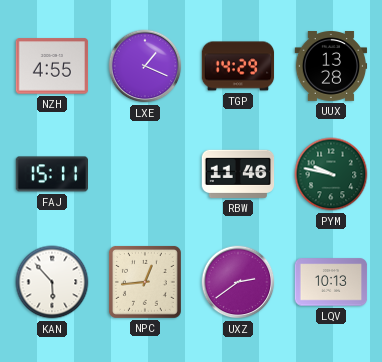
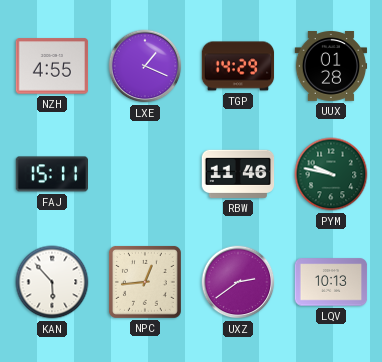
UUX: 13:28 -> 01:28 (331, 66)
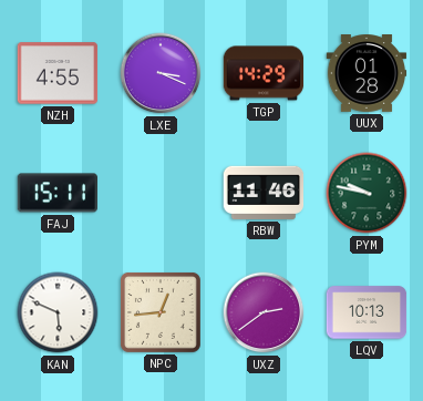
LXE: 1:19 -> 3:19 (161, 73)
KAN: 5:53 -> 5:49 (58, 312)
